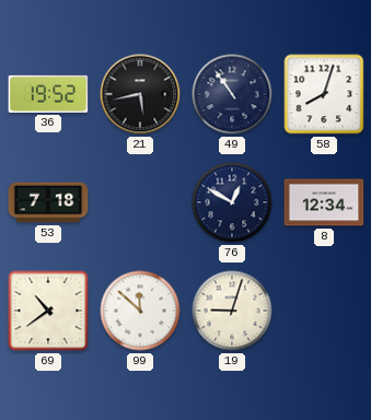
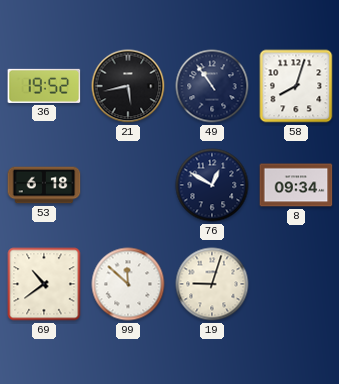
53: 7:18 -> 6:18 (44, 185)
8: 12:34 -> 09:34 (296, 185)
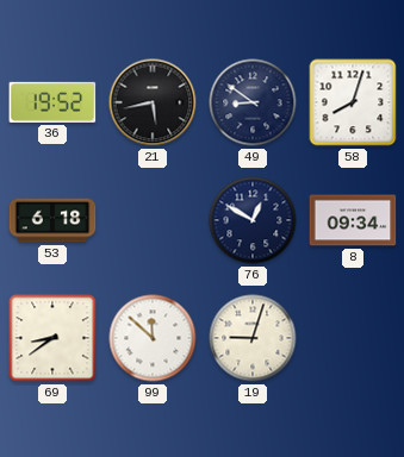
49: 10:54 -> 8:51 (253, 102)
69: 10:39 -> 8:39 (52, 338)
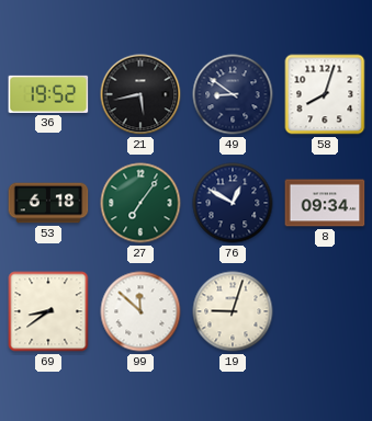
27: none -> 7:06 (140, 203)
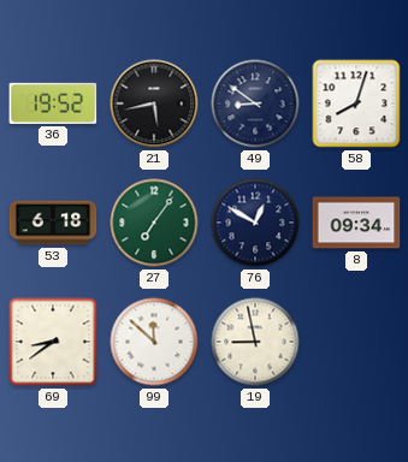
19: 9:03 -> 8:58 (255, 342)
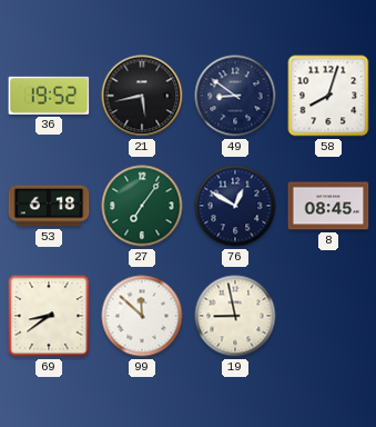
8: 09:34 -> 08:45 (328, 206)
